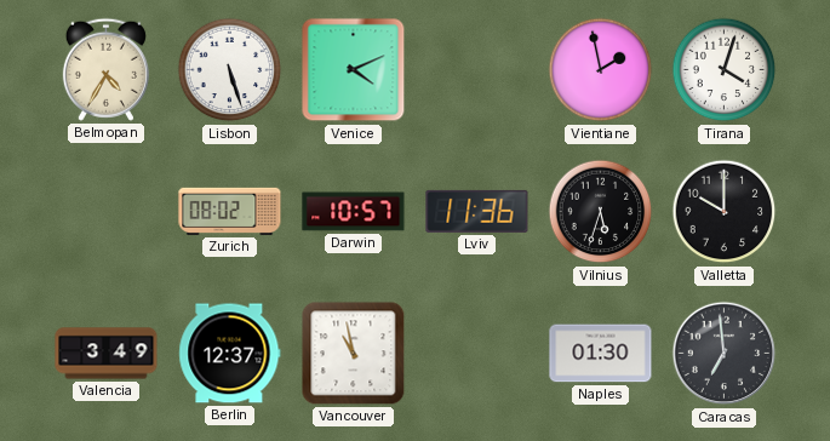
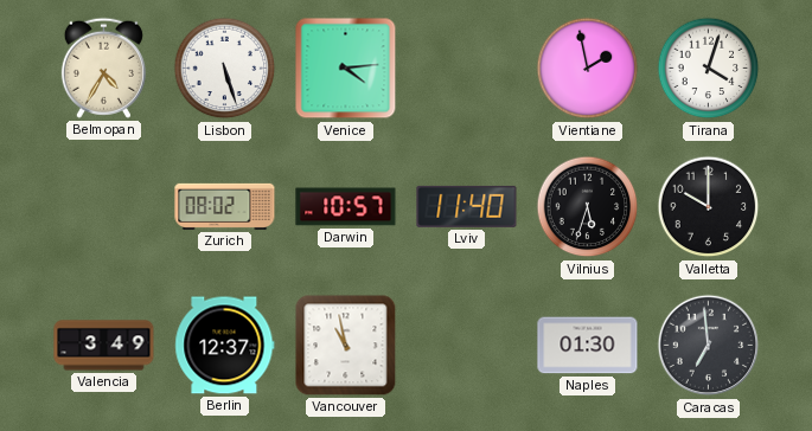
Venice: 4:11 -> 4:14 (346, 69)
Lviv: 11:36 -> 11:40 (467, 206)
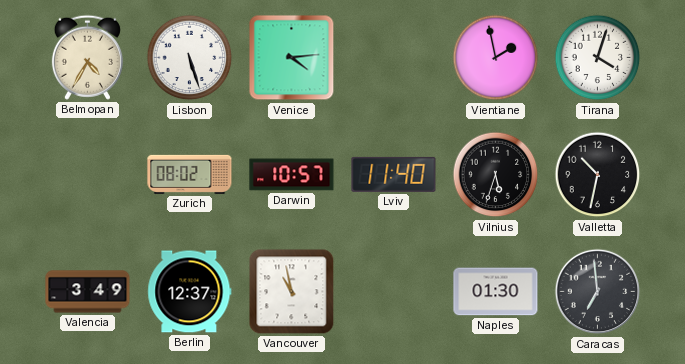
Valletta: 10:00 -> 10:32 (598, 175)
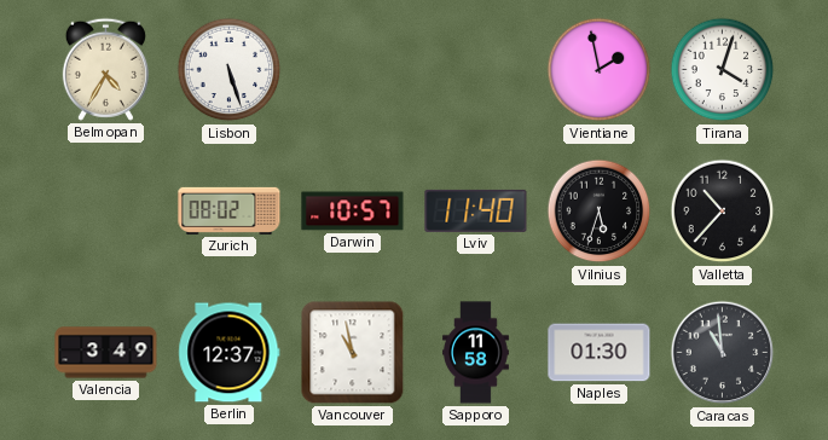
Venice: 4:14 -> none (292, 58)
Valletta: 10:32 -> 10:37 (723, 212)
Sapporo: none -> 11:58 (476, 353)
Caracas: 6:59 -> 10:59 (723, 353)
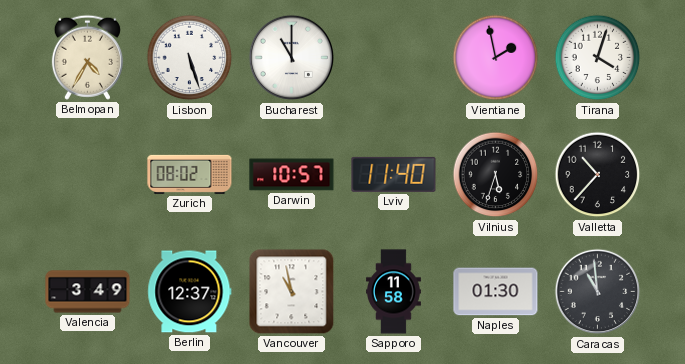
Bucharest: none -> 11:00 (292, 58)
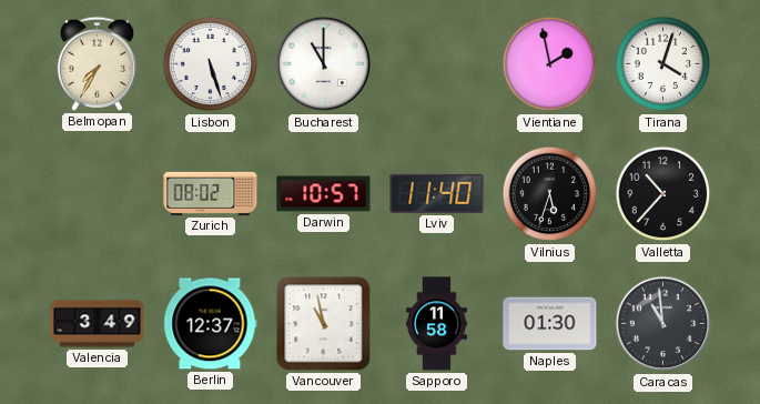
Belmopan: 4:35 -> 7:35 (97, 63)
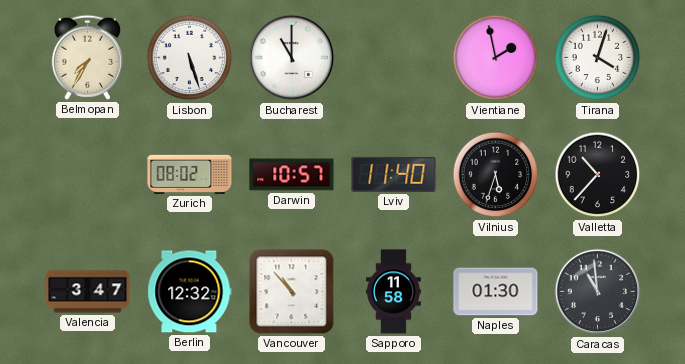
Valencia: 3:49 -> 3:47 (88, 292)
Berlin: 12:37 -> 12:32 (190, 292)
Vancouver: 10:58 -> 10:53 (292, 292)
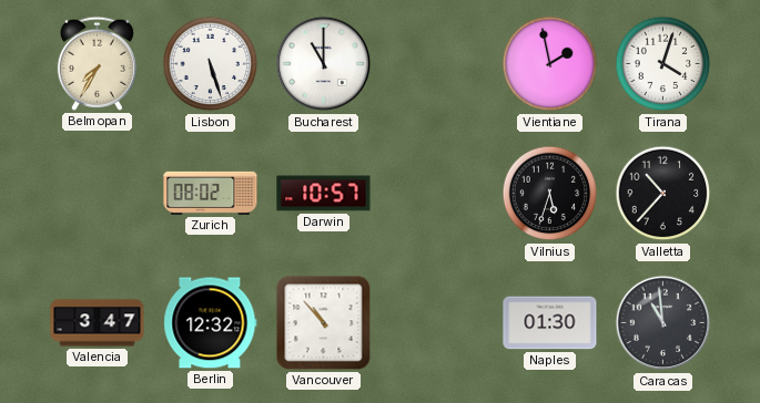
Lviv: 11:40 -> none (394, 174)
Sapporo: 11:58 -> none (394, 292)
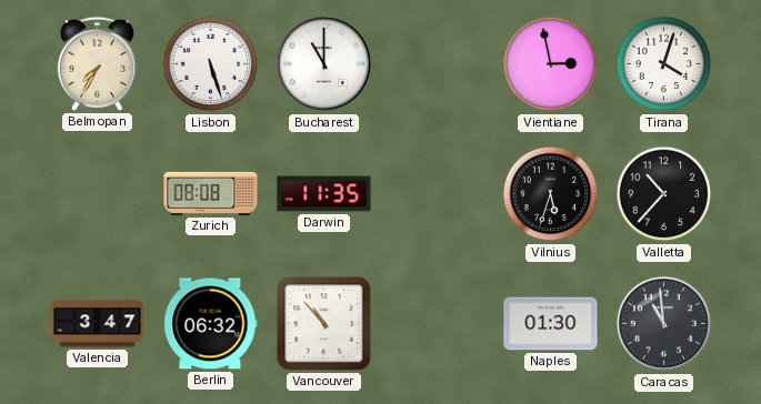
Vientiane: 1:58 -> 2:58 (551, 64)
Zurich: 08:02 -> 08:08 (211, 193)
Darwin: 10:57 -> 11:35 (324, 194)
Berlin: 12:32 -> 06:32 (211, 324)
